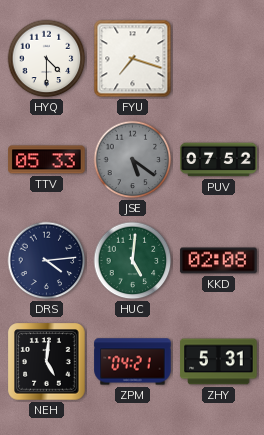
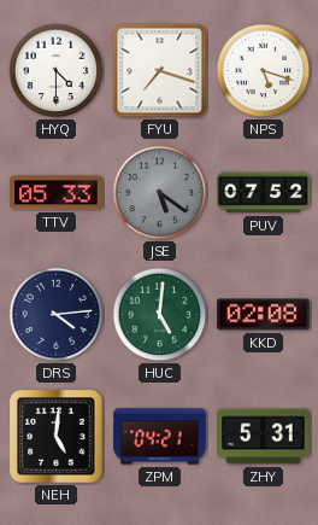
NPS: none -> 5:18 (264, 71)
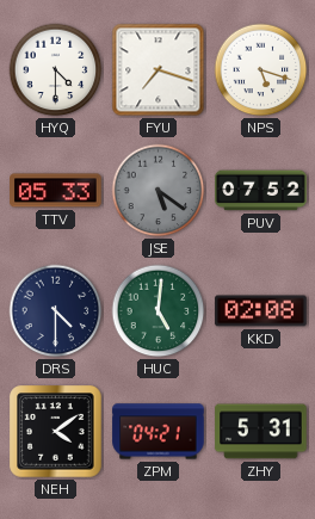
DRS: 4:14 -> 4:30 (56, 311)
NEH: 5:01 -> 4:09 (56, 432)
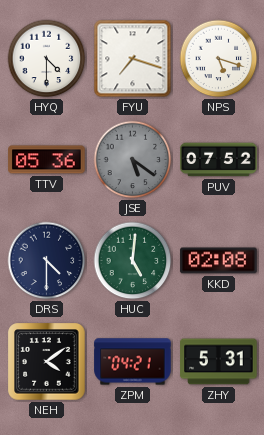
TTV: 05:33 -> 05:36 (47, 160)
